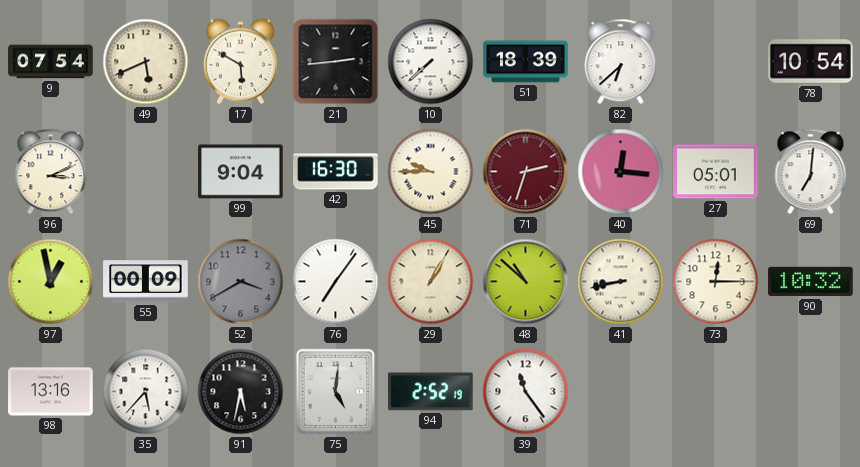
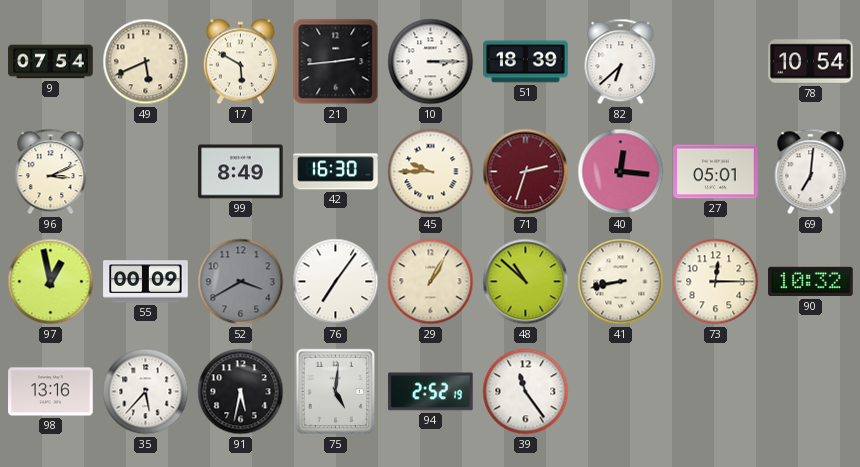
10: 7:38 -> 3:15 (431, 62)
99: 9:04 -> 8:49 (241, 172)
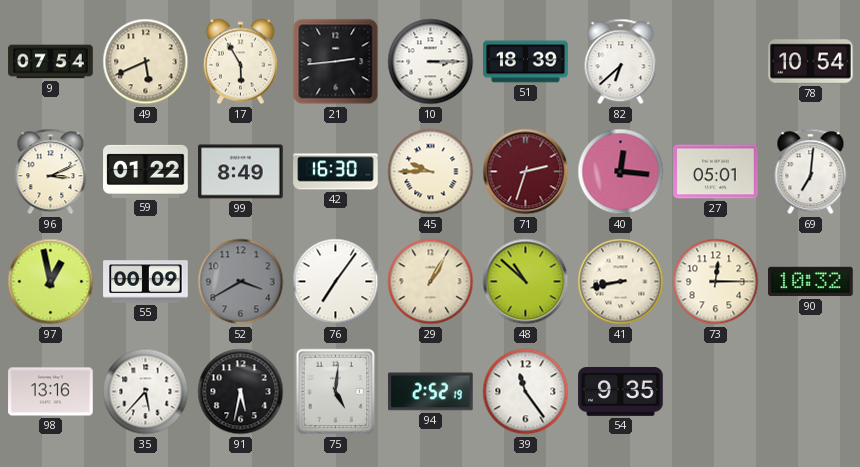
17: 5:50 -> 5:55 (240, 62)
59: none -> 01:22 (146, 171)
54: none -> 9:35 (621, 391)
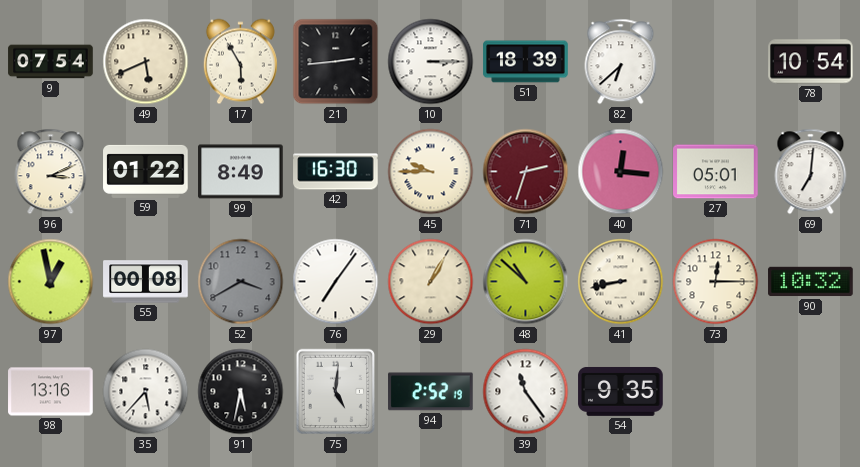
55: 00:09 -> 00:08 (146, 282)
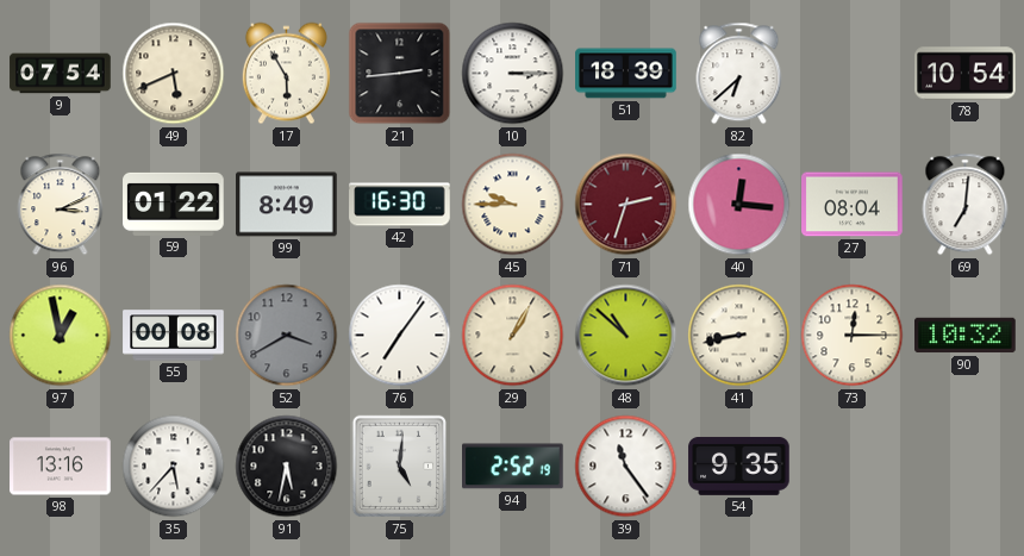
27: 05:01 -> 08:04 (853, 205)
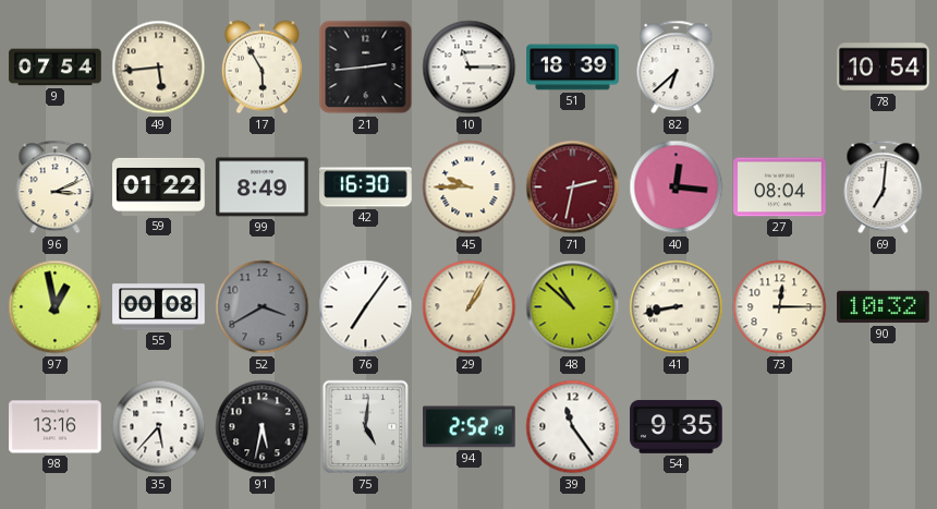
49: 5:41 -> 5:44 (159, 68)
10: 3:15 -> 11:15 (470, 68)
71: 2:33 -> 2:32 (573, 187)
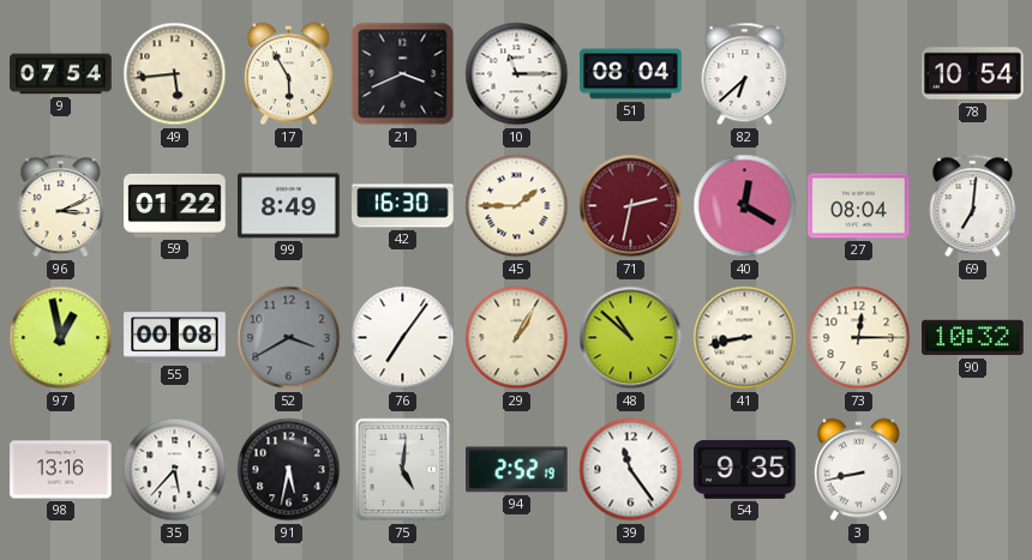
21: 2:44 -> 3:41 (403, 74)
51: 18:39 -> 08:04 (631, 74)
45: 9:45 -> 1:45 (517, 206)
40: 12:16 -> 12:20 (745, 206)
3: none -> 8:43 (858, 470)
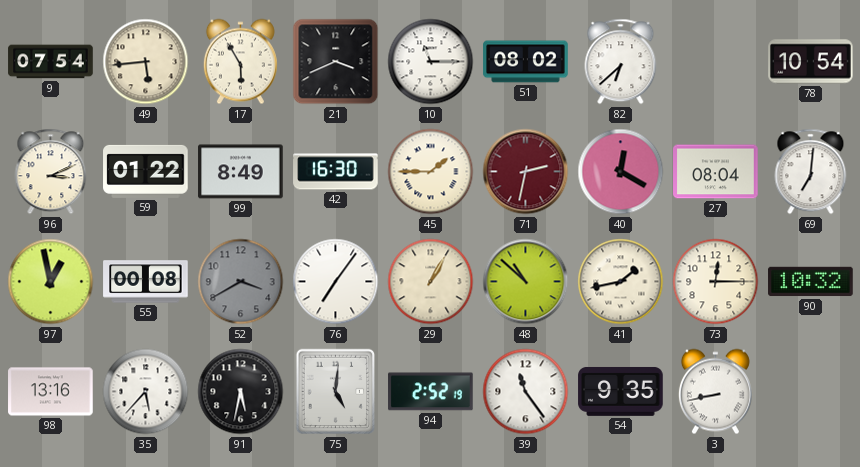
51: 08:04 -> 08:02 (526, 62)
41: 8:43 -> 1:43 (621, 282)
